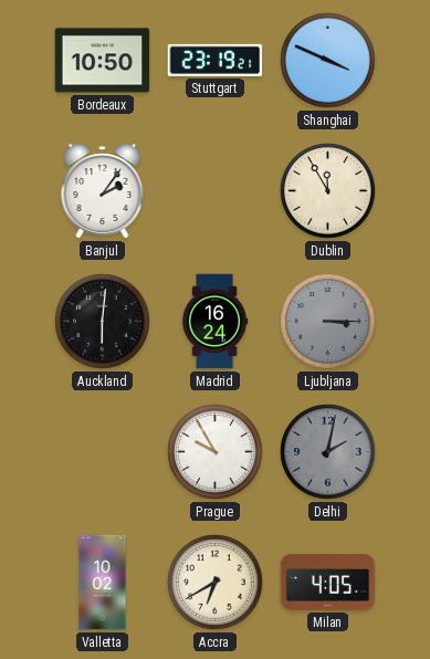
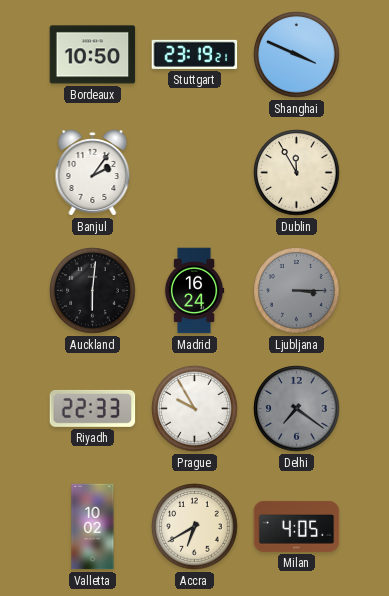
Riyadh: none -> 22:33 (93, 408)
Delhi: 2:02 -> 7:21 (297, 409)
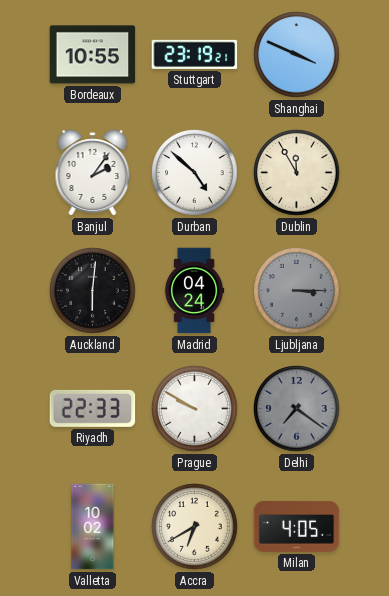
Bordeaux: 10:50 -> 10:55 (93, 55)
Durban: none -> 4:52 (195, 173)
Madrid: 16:24 -> 04:24 (194, 291)
Prague: 9:55 -> 9:50 (195, 409)
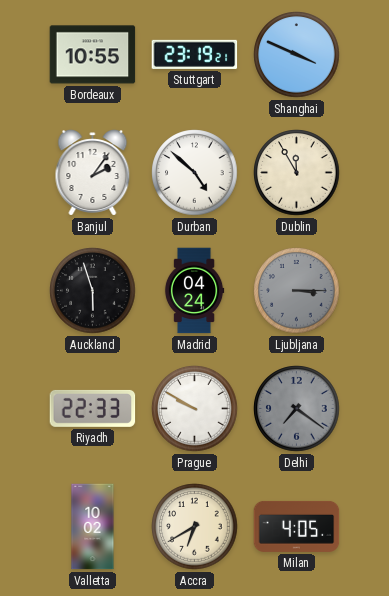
Auckland: 6:01 -> 5:57 (93, 291)
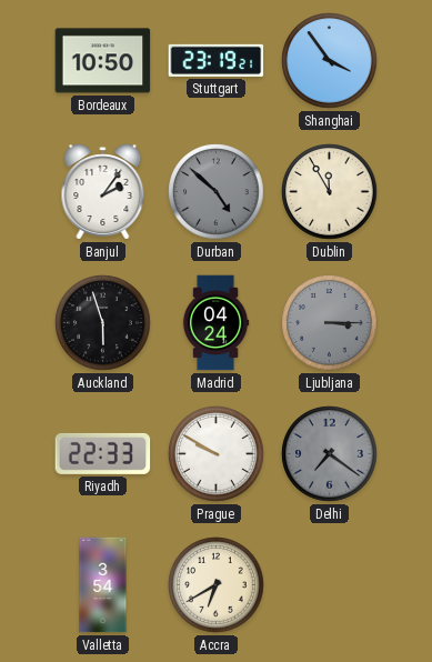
Bordeaux: 10:55 -> 10:50 (103, 61)
Shanghai: 3:49 -> 3:54 (330, 61)
Durban dial: white -> grey (217, 192)
Valletta: 10:02 -> 3:54 (103, 585)
Milan: 4:05 -> none (297, 526)
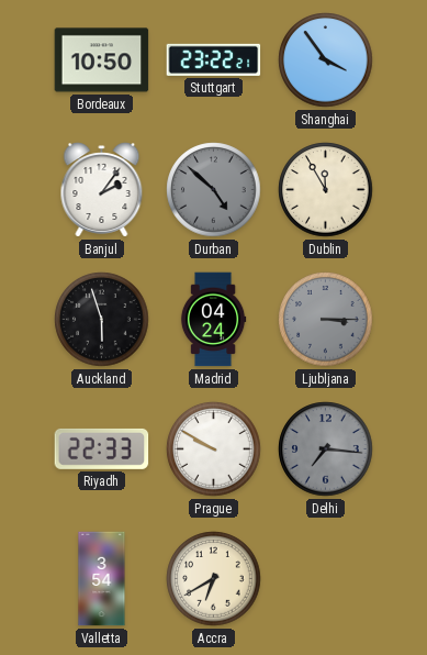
Stuttgart: 23:19 -> 23:22 (214, 59)
Delhi: 7:21 -> 7:16 (326, 449)
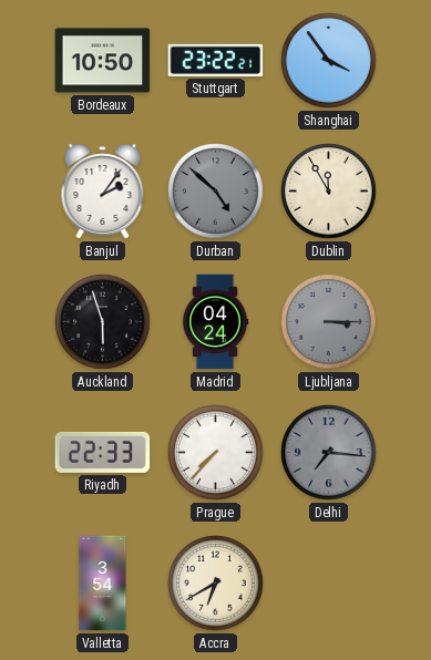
Prague: 9:50 -> 7:37 (216, 453)
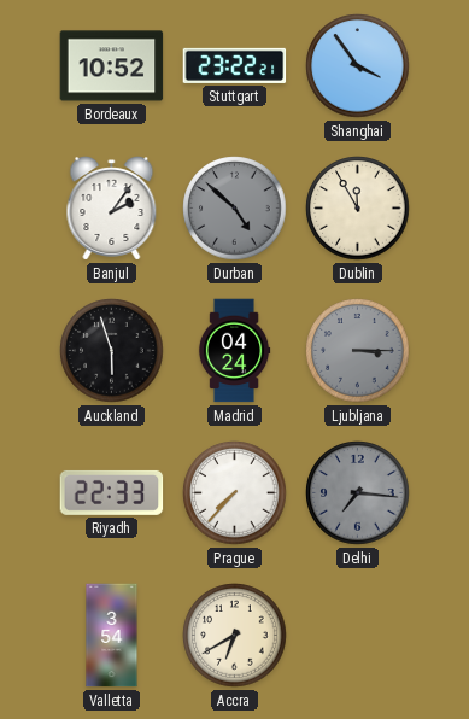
Bordeaux: 10:50 -> 10:52 (112, 66)
